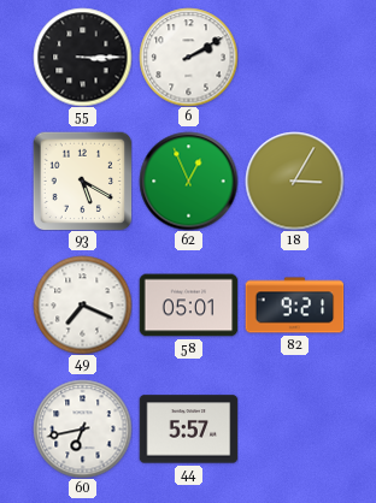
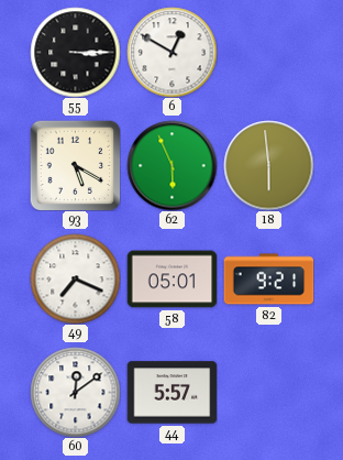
6: 2:10 -> 12:50 (171, 52)
62: 12:56 -> 5:56 (171, 165)
18: 3:05 -> 5:59 (268, 165)
60: 6:43 -> 12:09 (75, 392)
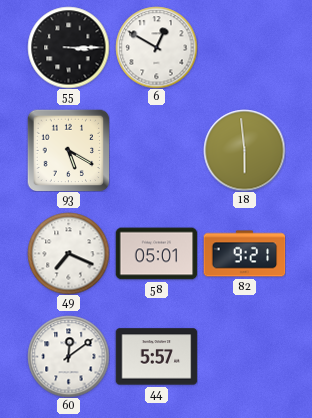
62: 5:56 -> none (171, 165)
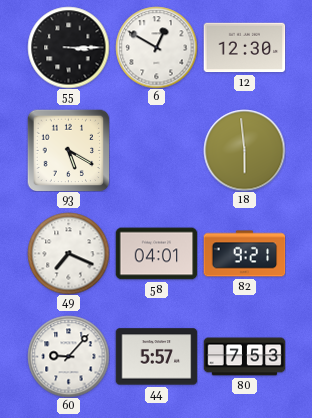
12: none -> 12:30 (244, 48)
58: 05:01 -> 04:01 (156, 254)
60: 12:09 -> 9:07 (68, 356)
80: none -> 7:53 (244, 357)
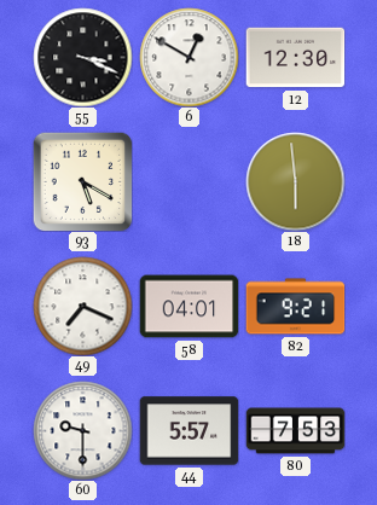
55: 3:15 -> 3:19 (82, 57)
60: 9:07 -> 9:30 (82, 430)
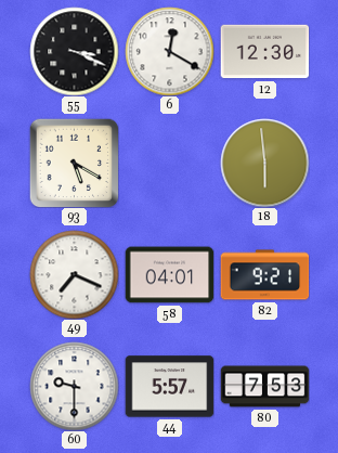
6: 12:50 -> 12:20 (169, 51)
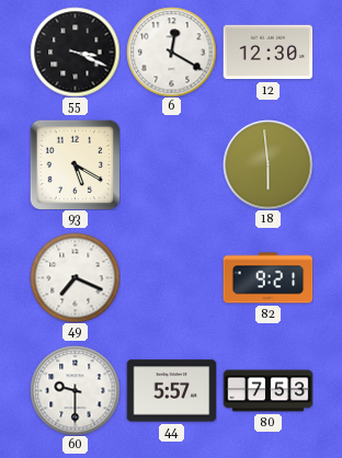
58: 04:01 -> none (169, 275)
